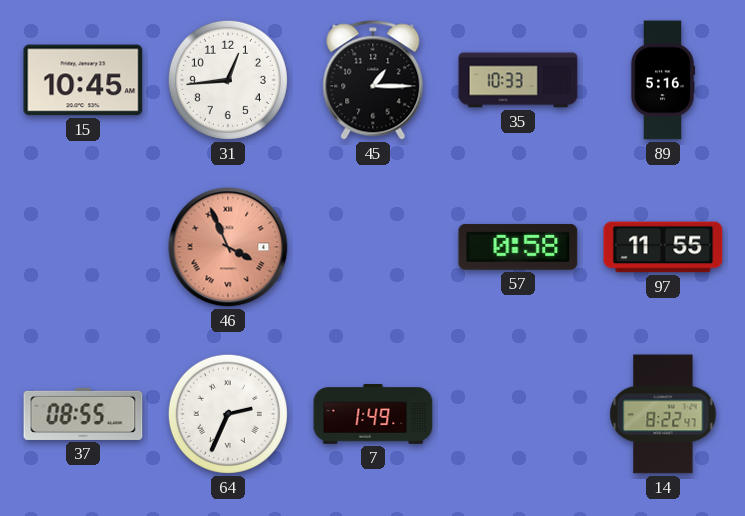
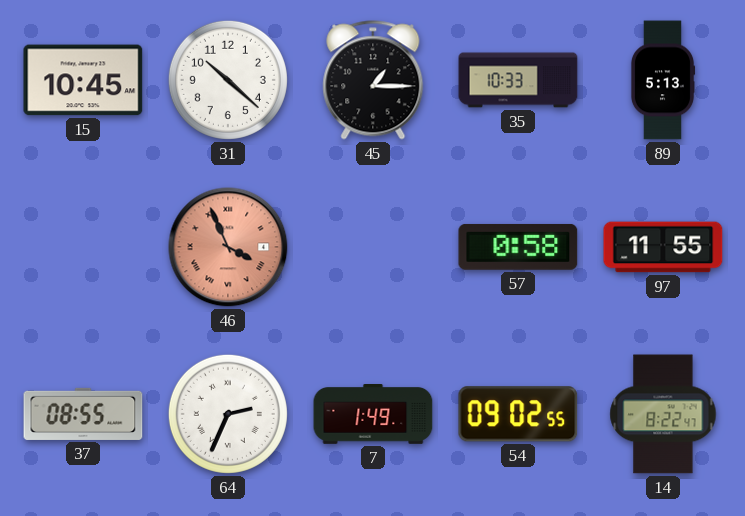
31: 12:44 -> 10:22 (228, 80)
89: 5:16 -> 5:13 (663, 80)
54: none -> 09:02 (518, 414)
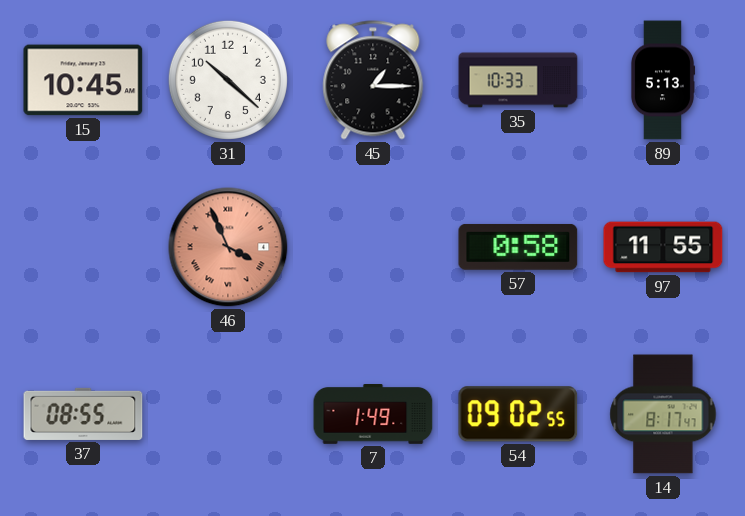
64: 2:34 -> none (228, 414)
14: 8:22 -> 8:17 (663, 414)
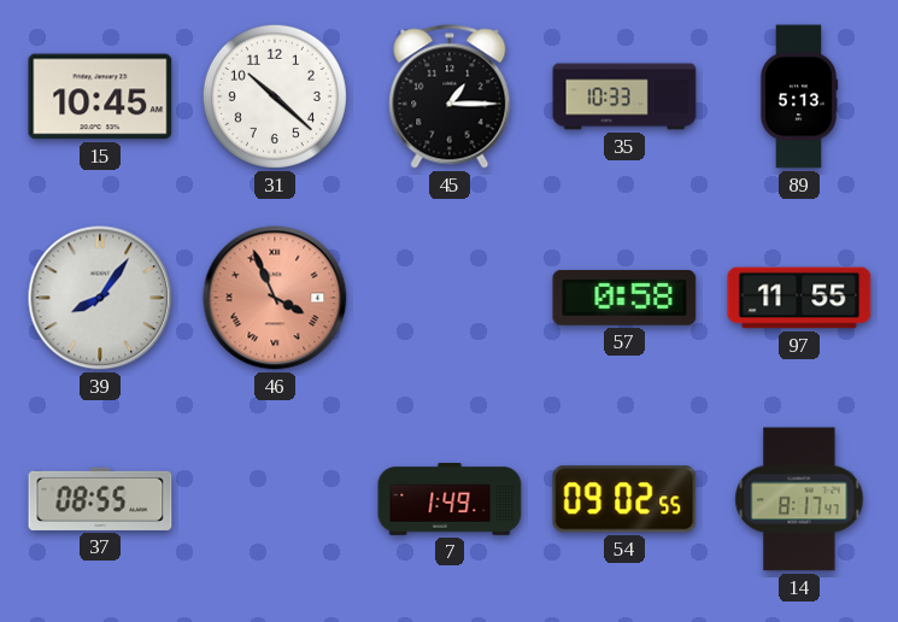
39: none -> 8:06 (100, 298)
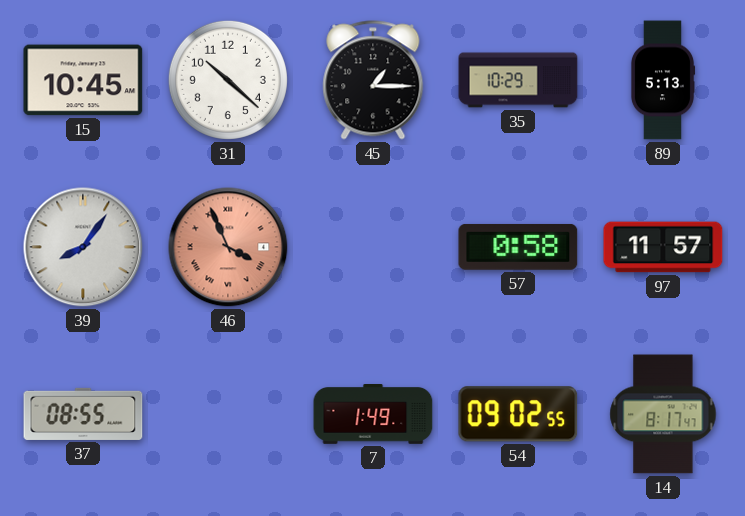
35: 10:33 -> 10:29 (518, 80)
97: 11:55 -> 11:57 (663, 247)
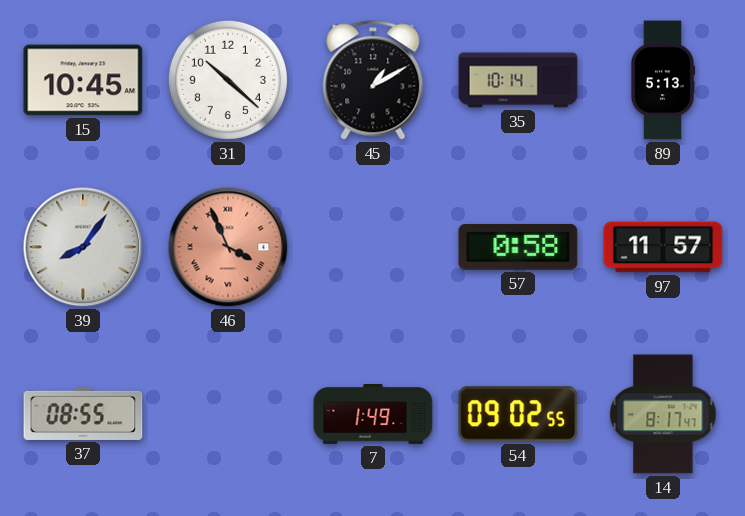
45: 1:15 -> 1:10 (373, 80)
35: 10:29 -> 10:14 (518, 80)
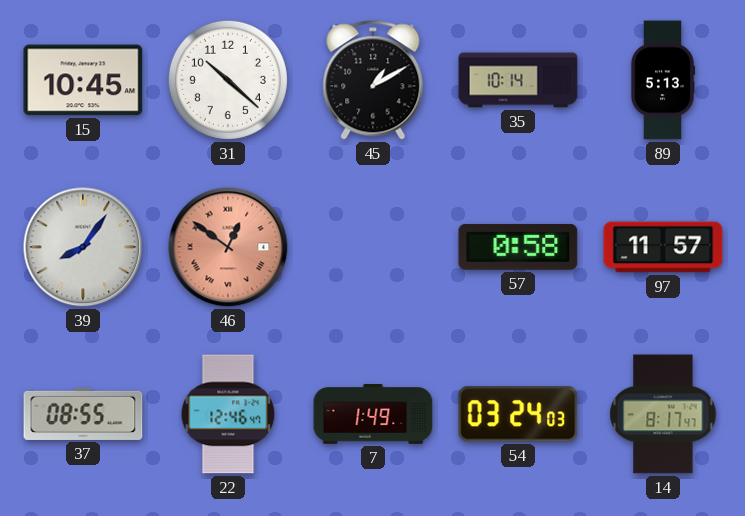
46: 3:56 -> 12:51 (228, 247)
22: none -> 12:46 (228, 414)
54: 09:02 -> 03:24 (518, 414)
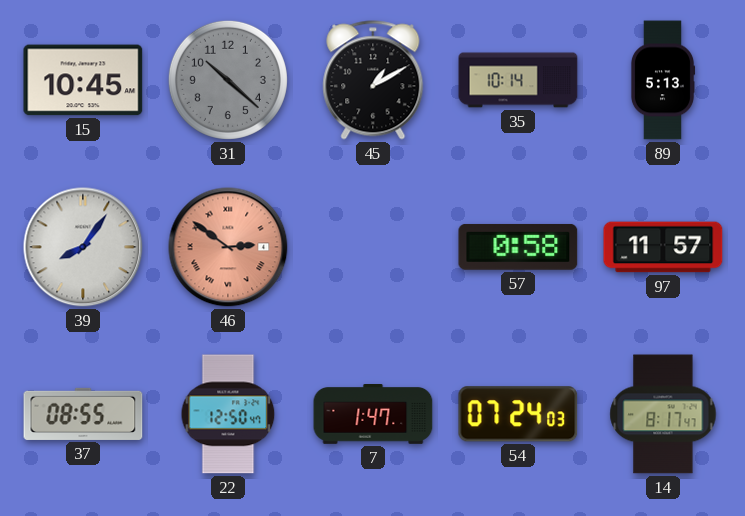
31 dial: white -> grey (228, 80)
46: 12:51 -> 2:51 (228, 247)
22: 12:46 -> 12:50 (228, 414)
7: 1:49 -> 1:47 (373, 415)
54: 03:24 -> 07:24 (518, 414)
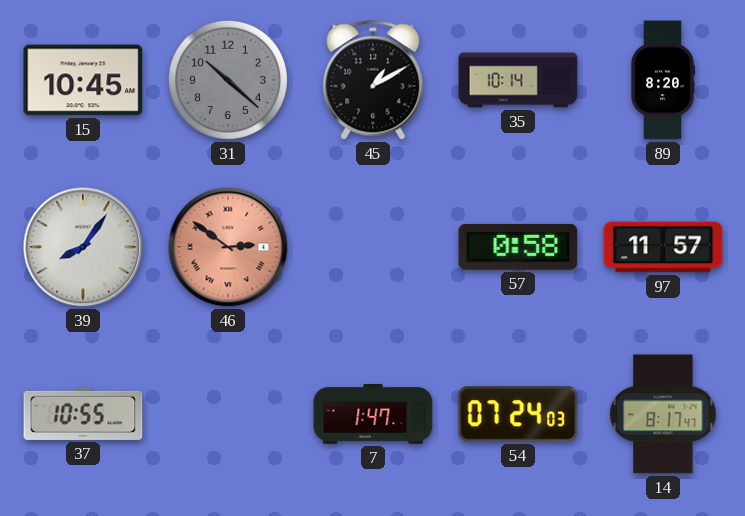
89: 5:13 -> 8:20 (663, 80)
37: 08:55 -> 10:55 (83, 414)
22: 12:50 -> none (228, 414)
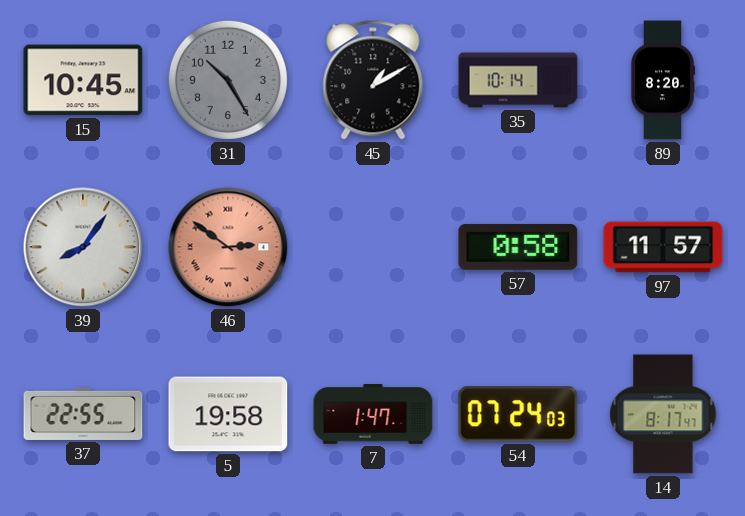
31: 10:22 -> 10:25 (228, 80)
37: 10:55 -> 22:55 (83, 414)
5: none -> 19:58 (228, 414)
